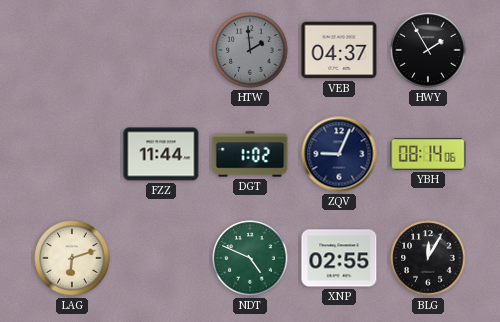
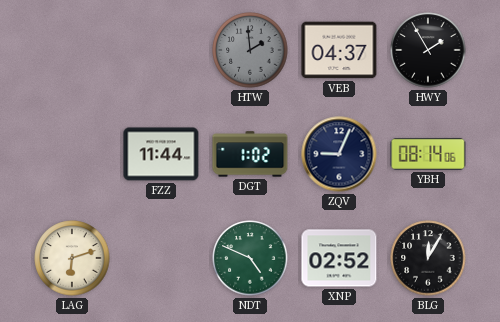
XNP: 02:55 -> 02:52 (339, 258)
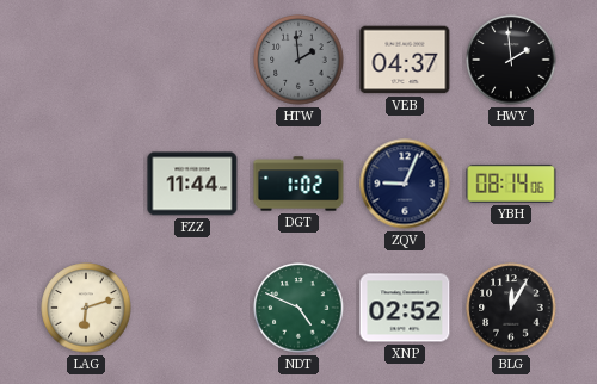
HWY: 1:55 -> 1:59 (511, 60)
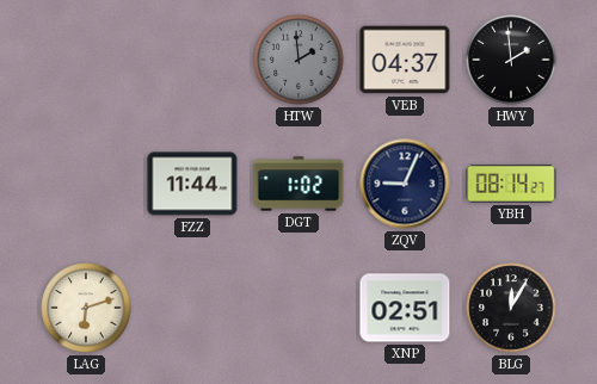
YBH: 08:14:06 -> 08:14:27 (511, 184)
NDT: 4:49 -> none (298, 308)
XNP: 02:52 -> 02:51 (405, 308)
